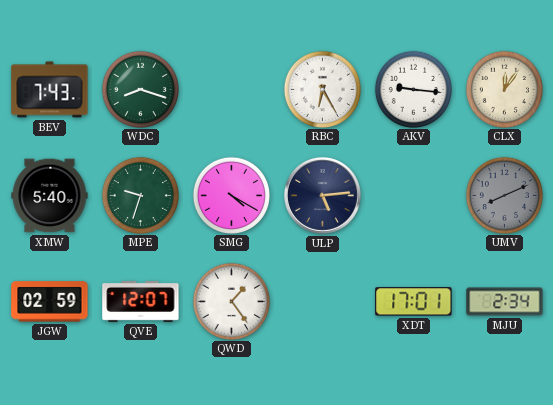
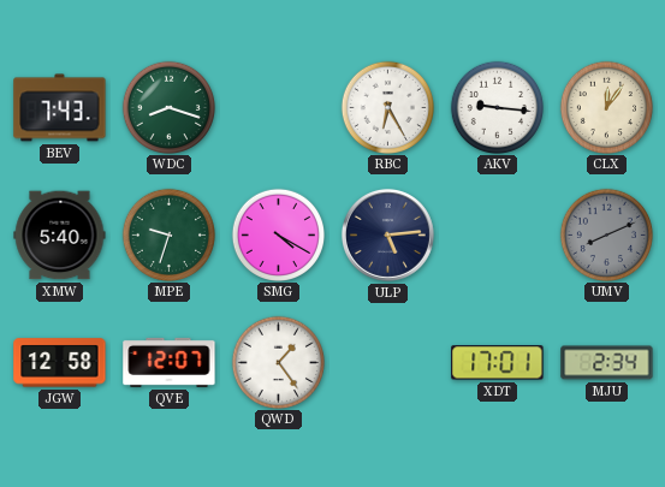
JGW: 02:59 -> 12:58 (60, 363)
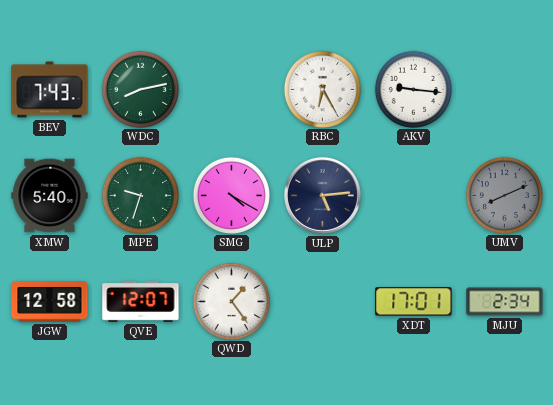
WDC: 8:18 -> 8:13 (140, 89)
CLX: 12:06 -> none (606, 107)
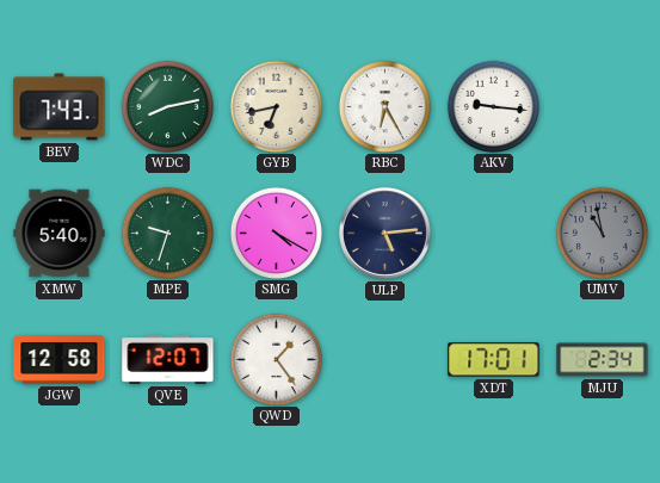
GYB: none -> 6:43 (276, 106)
UMV: 8:11 -> 10:58 (602, 233)
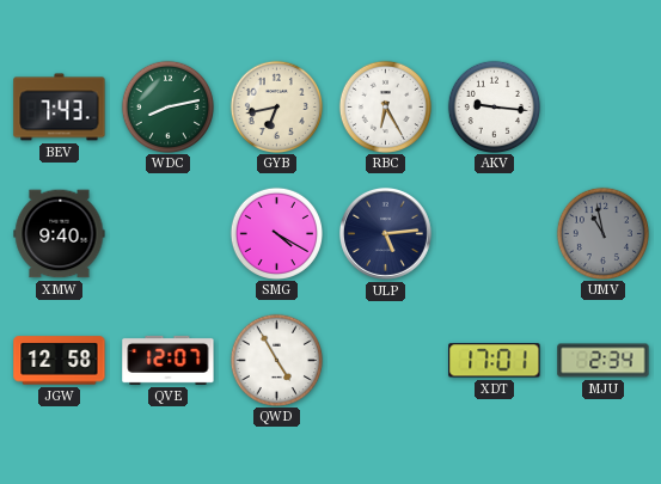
XMW: 5:40 -> 9:40 (60, 234)
MPE: 9:33 -> none (167, 233)
QWD: 1:24 -> 4:55 (276, 360)
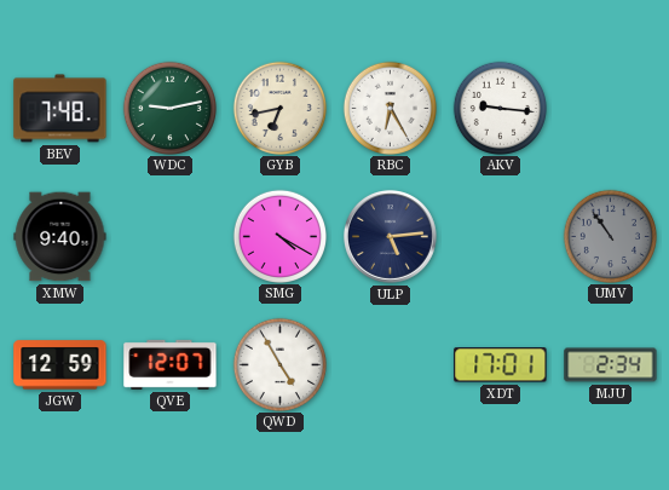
BEV: 7:43 -> 7:48 (60, 109)
WDC: 8:13 -> 9:13 (169, 108)
UMV: 10:58 -> 10:54 (610, 236)
JGW: 12:58 -> 12:59 (60, 365)
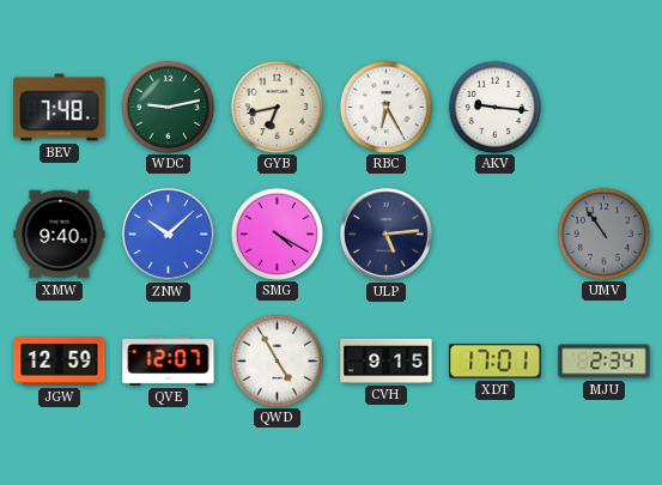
ZNW: none -> 10:08 (168, 234)
CVH: none -> 9:15 (387, 360)
